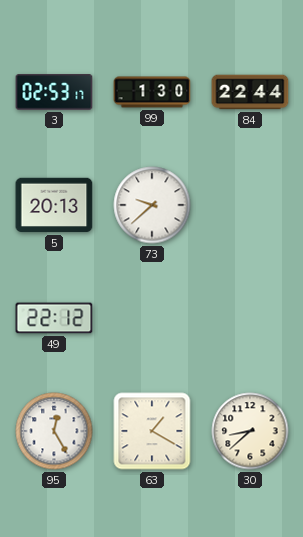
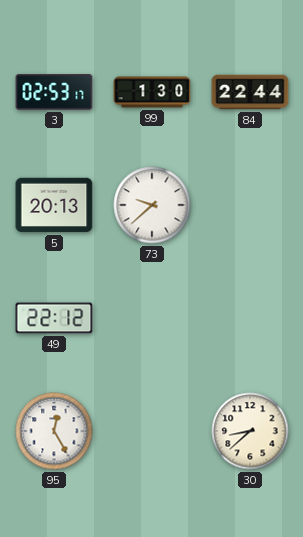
63: 1:20 -> none (152, 431)
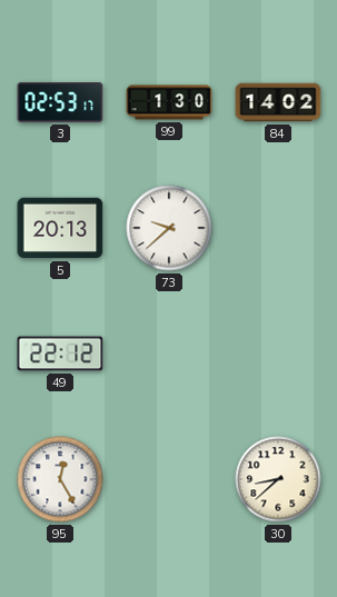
84: 22:44 -> 14:02 (278, 102)
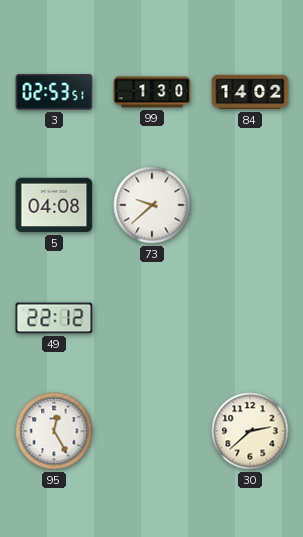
3: 02:53:17 -> 02:53:51 (54, 92)
5: 20:13 -> 04:08 (54, 205)
30: 8:38 -> 2:38 (250, 431)
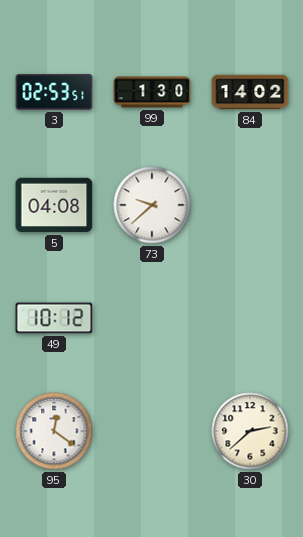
49: 22:12 -> 10:12 (54, 318)
95: 12:25 -> 12:21 (54, 431)
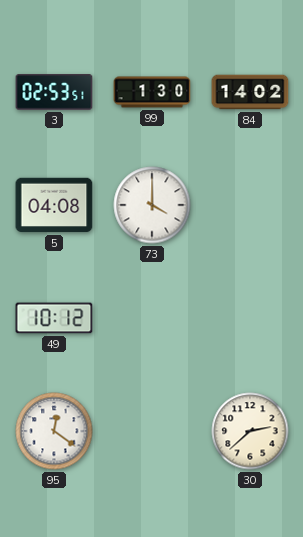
73: 9:38 -> 4:00 (152, 205)
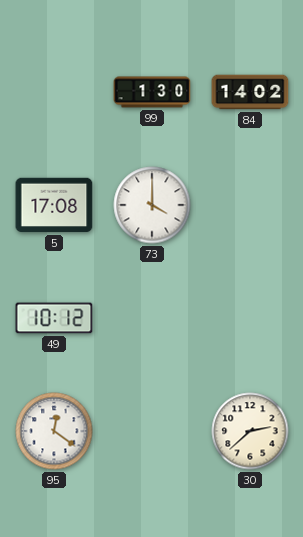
3: 02:53 -> none (54, 92)
5: 04:08 -> 17:08 (54, 205)
